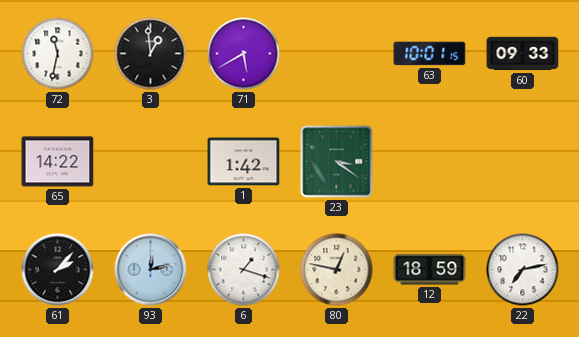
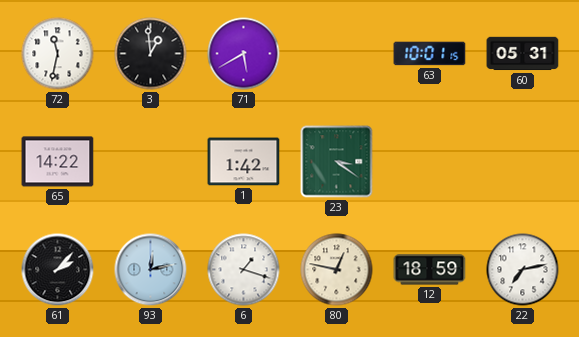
60: 09:33 -> 05:31 (523, 54)
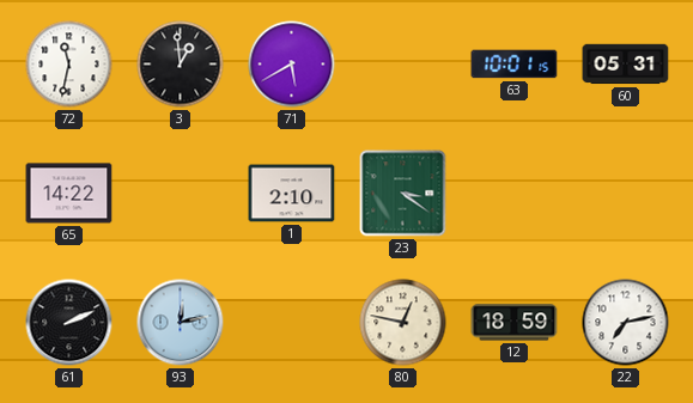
1: 1:42 -> 2:10 (292, 194)
61: 2:07 -> 2:11 (69, 323)
6: 1:18 -> none (244, 270)
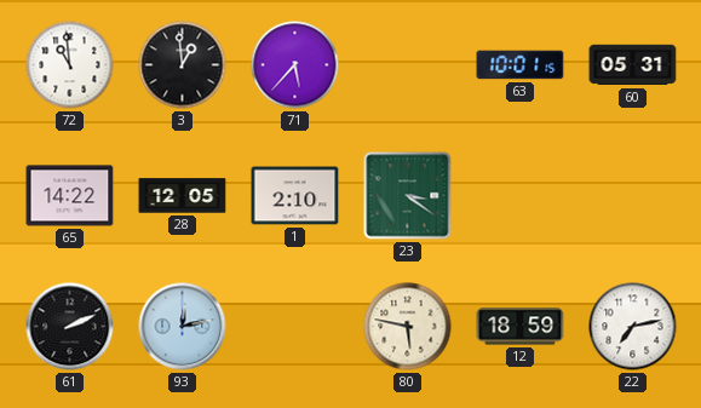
72: 11:32 -> 10:59 (70, 65)
71: 5:40 -> 5:37 (295, 65)
28: none -> 12:05 (183, 196)
80: 12:47 -> 5:47 (408, 327)
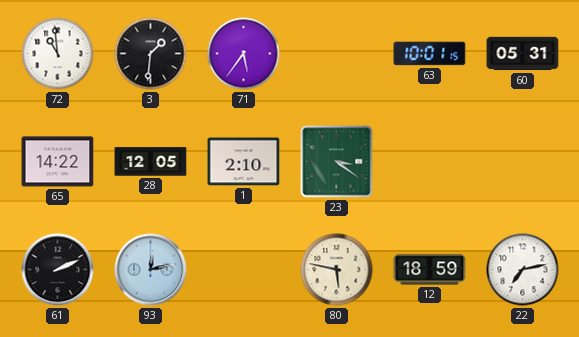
3: 12:59 -> 1:31 (151, 54)
71: 5:37 -> 5:36 (244, 54)
